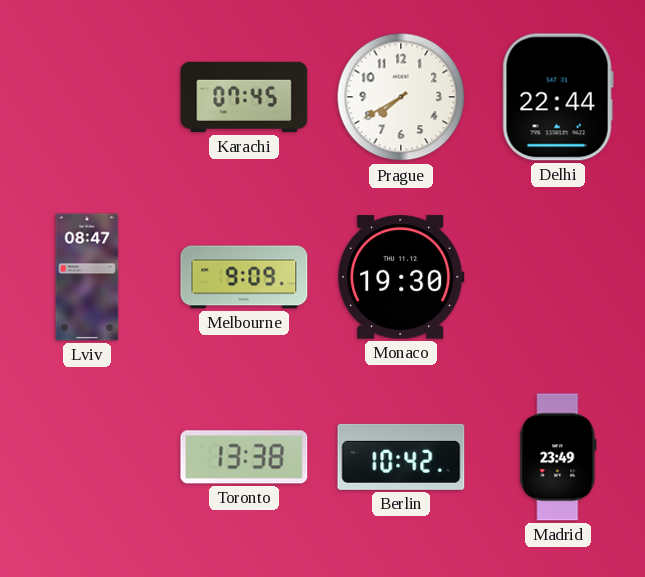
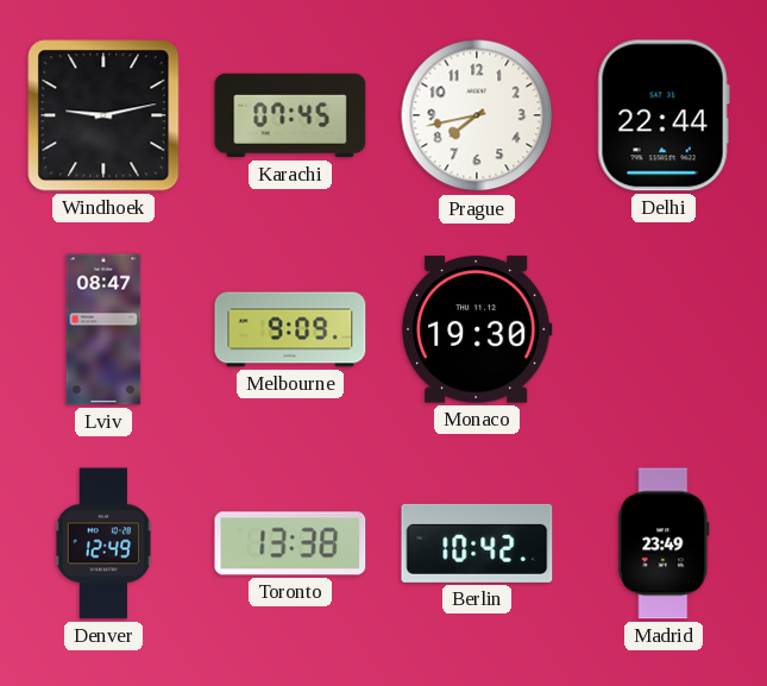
Windhoek: none -> 9:13 (103, 115)
Prague: 7:40 -> 7:43 (477, 115)
Denver: none -> 12:49 (103, 543)
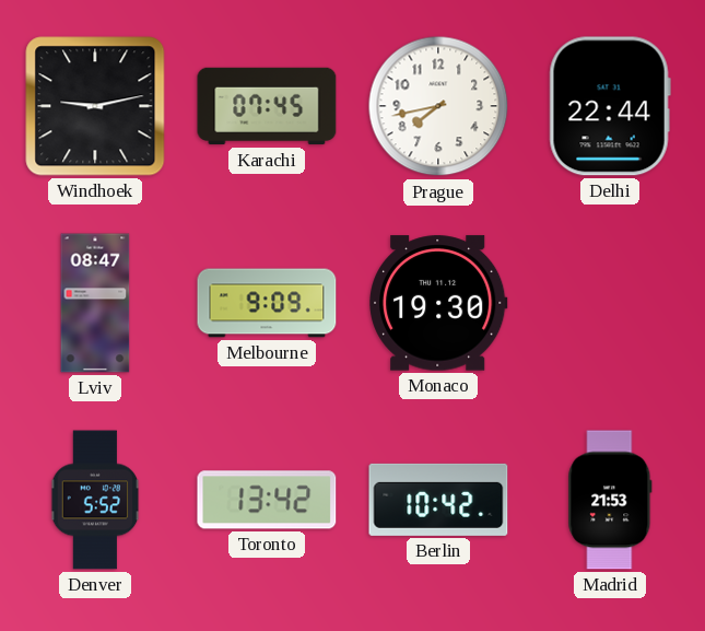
Denver: 12:49 -> 5:52 (95, 500)
Toronto: 13:38 -> 13:42 (267, 500)
Madrid: 23:49 -> 21:53 (610, 500)
